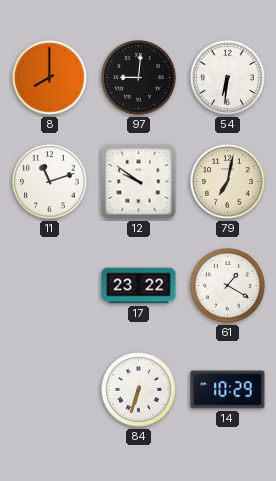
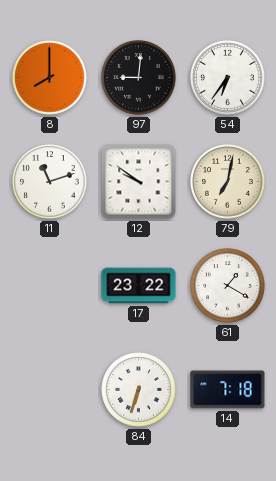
54: 6:31 -> 6:36 (228, 78)
14: 10:29 -> 7:18 (228, 390)
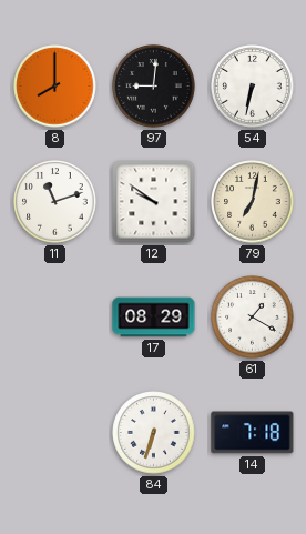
54: 6:36 -> 6:32 (253, 87)
17: 23:22 -> 08:29 (154, 318)
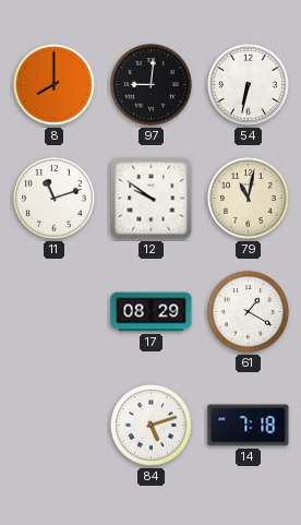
79: 7:02 -> 11:02 (249, 199)
84: 6:33 -> 5:12 (152, 426)
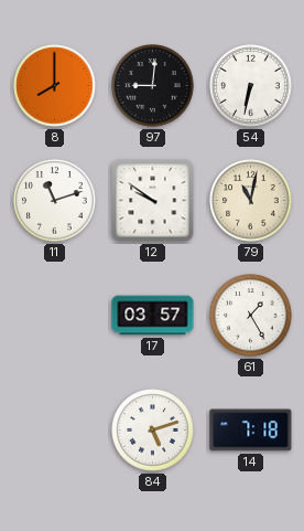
17: 08:29 -> 03:57 (153, 316)
61: 1:20 -> 1:25 (251, 316)
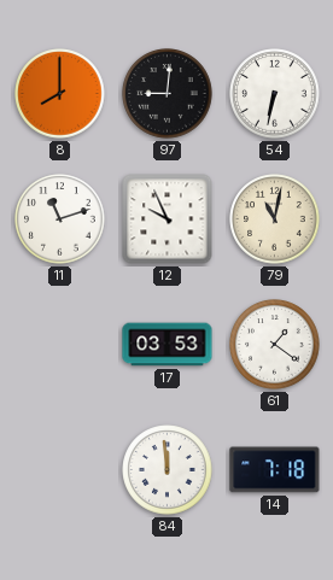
12: 9:51 -> 9:56 (168, 219)
17: 03:57 -> 03:53 (168, 345)
61: 1:25 -> 1:21 (275, 345)
84: 5:12 -> 11:59 (168, 470)
